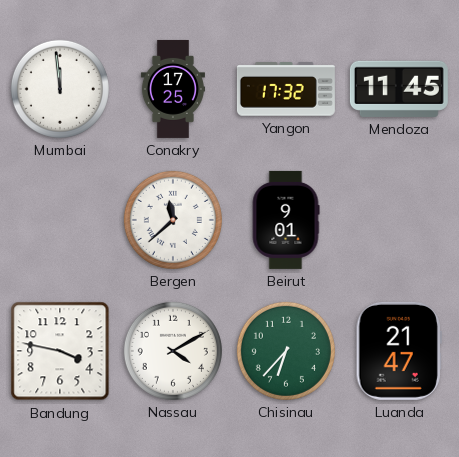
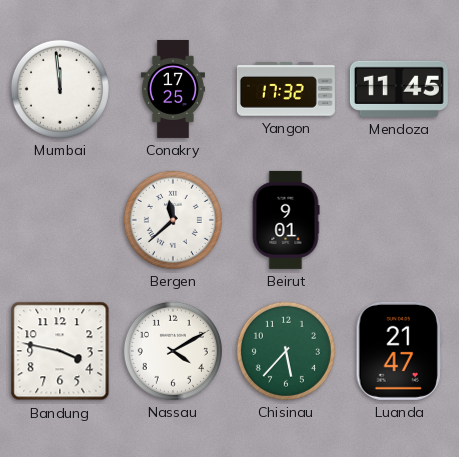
Chisinau: 6:37 -> 5:37 (286, 351)
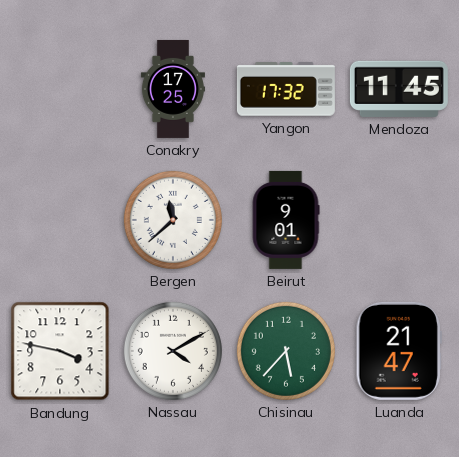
Mumbai: 11:59 -> none (60, 89)
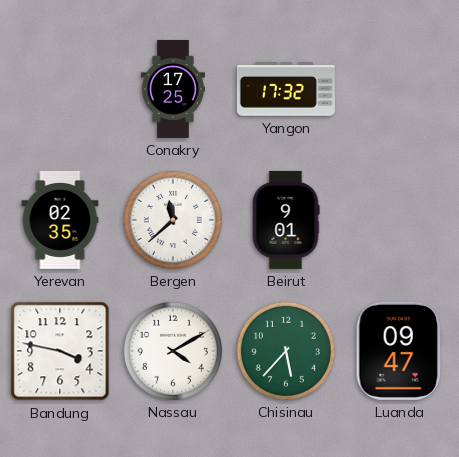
Mendoza: 11:45 -> none (399, 89)
Yerevan: none -> 02:35 (60, 220)
Luanda: 21:47 -> 09:47 (399, 351)
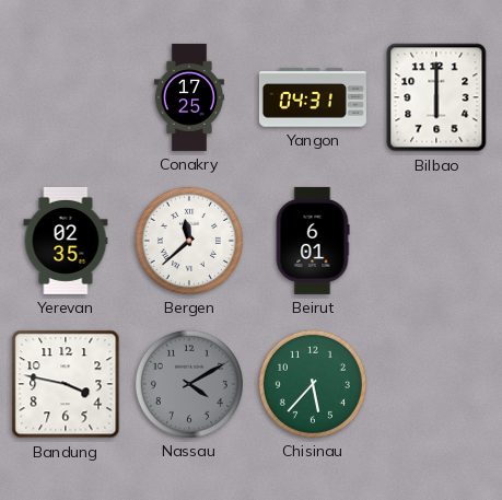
Yangon: 17:32 -> 04:31 (313, 97)
Bilbao: none -> 6:00 (436, 97)
Beirut: 9:01 -> 6:01 (313, 241)
Nassau dial: white -> grey (189, 384)
Luanda: 09:47 -> none (399, 351)
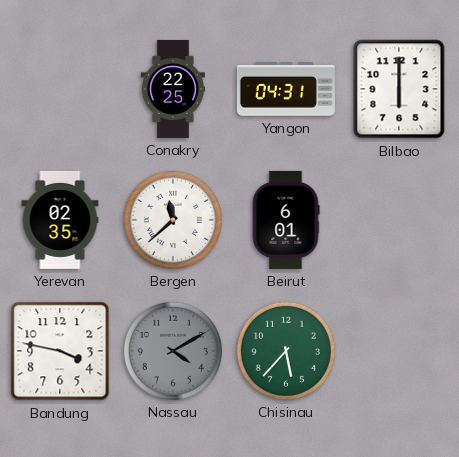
Conakry: 17:25 -> 22:25 (173, 89)
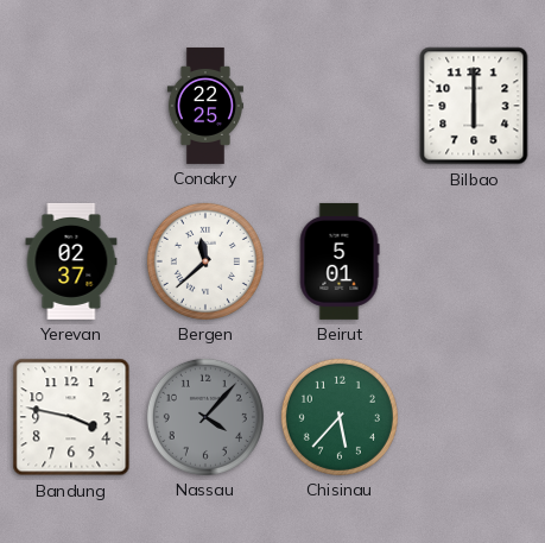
Yangon: 04:31 -> none (286, 89)
Yerevan: 02:35 -> 02:37 (71, 261)
Beirut: 6:01 -> 5:01 (340, 261)
Nassau: 4:10 -> 4:07 (205, 417)
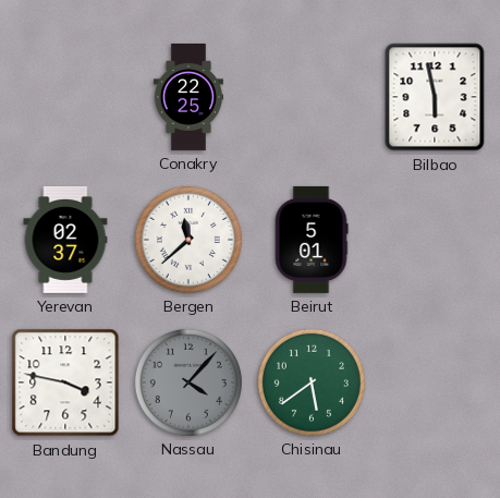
Bilbao: 6:00 -> 5:58 (435, 97)
Chisinau: 5:37 -> 5:39 (312, 382)
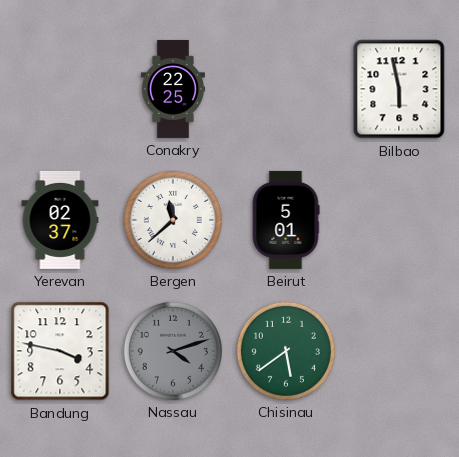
Nassau: 4:07 -> 4:12 (173, 351)
